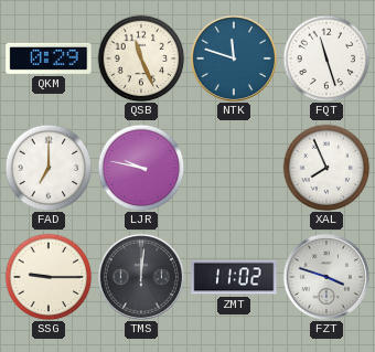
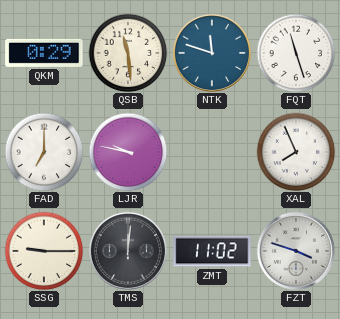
QSB: 11:26 -> 11:29 (128, 53)
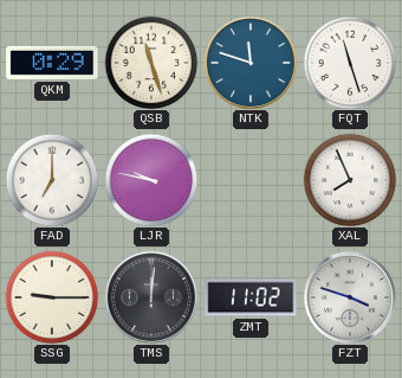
QSB: 11:29 -> 11:27 (151, 63)
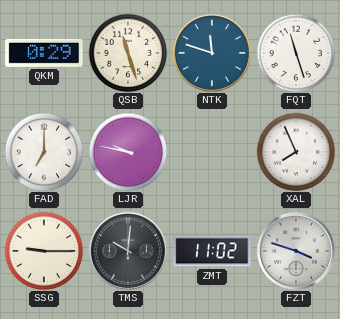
TMS: 12:01 -> 10:01 (128, 251)
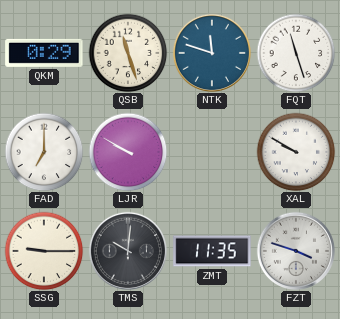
LJR: 9:47 -> 9:50 (128, 152)
XAL: 7:56 -> 9:50 (296, 152)
ZMT: 11:02 -> 11:35 (212, 251)
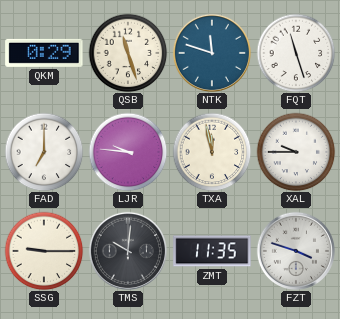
LJR: 9:50 -> 9:46 (128, 152)
TXA: none -> 11:58 (212, 152)
XAL: 9:50 -> 9:45 (296, 152)
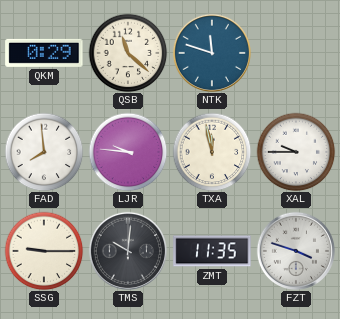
QSB: 11:27 -> 11:22 (128, 53)
FQT: 11:27 -> none (296, 53)
FAD: 7:00 -> 7:59 (44, 152)
